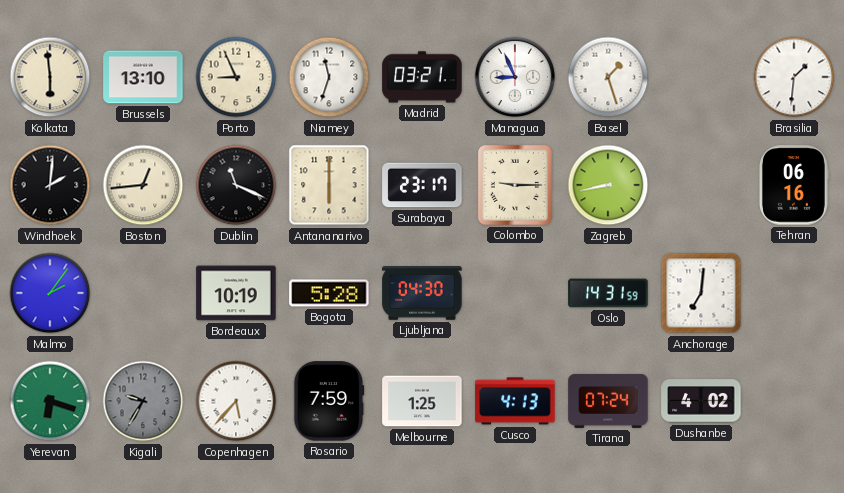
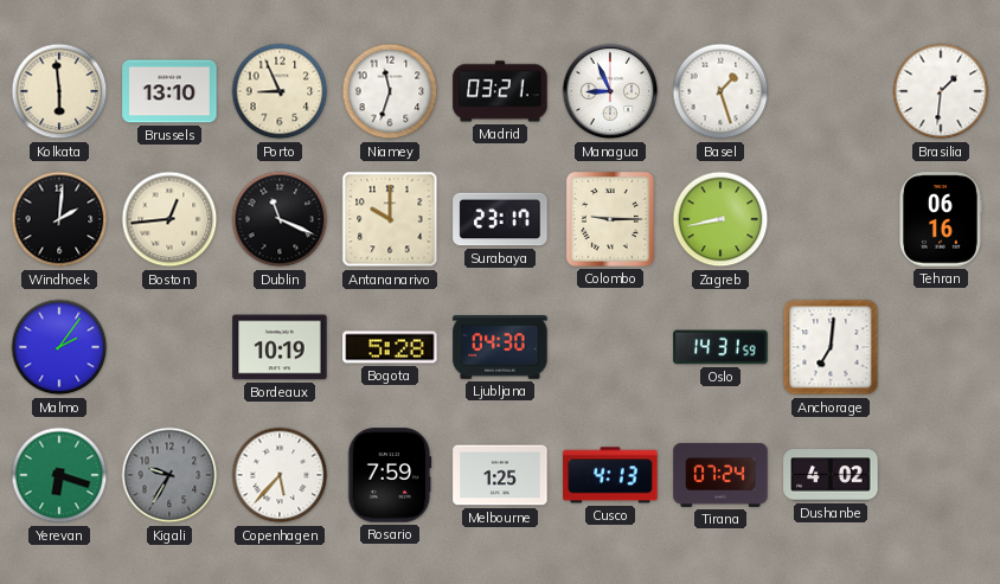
Antananarivo: 6:00 -> 10:00 (390, 219)
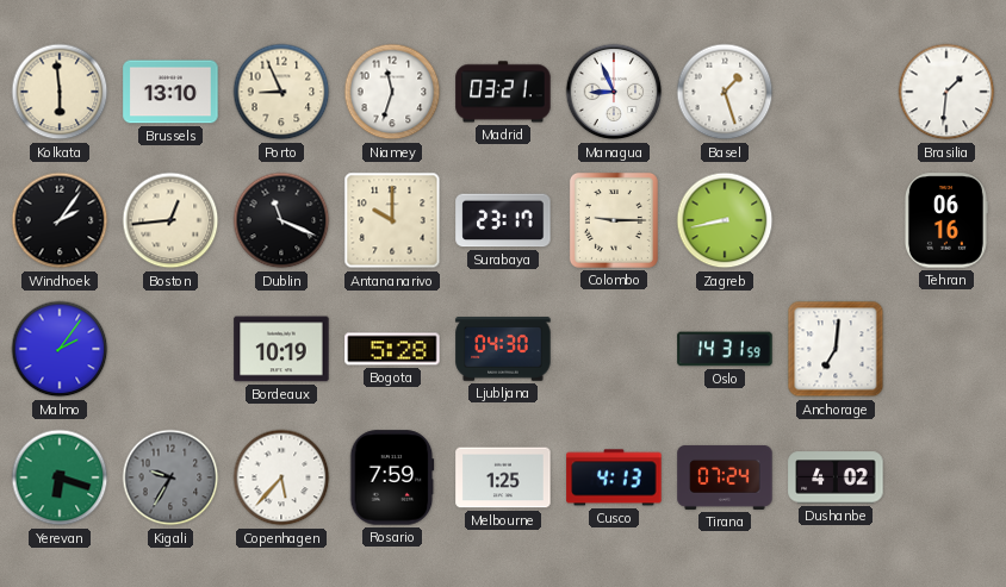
Windhoek: 2:01 -> 2:06 (60, 220)
